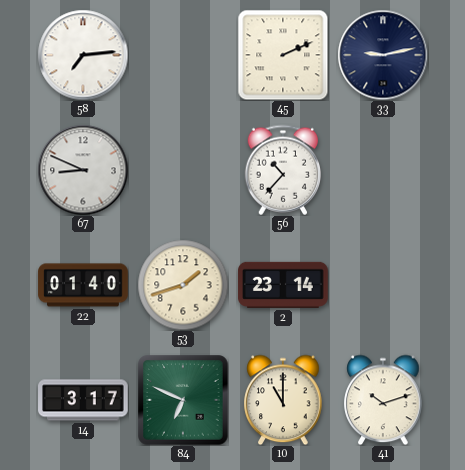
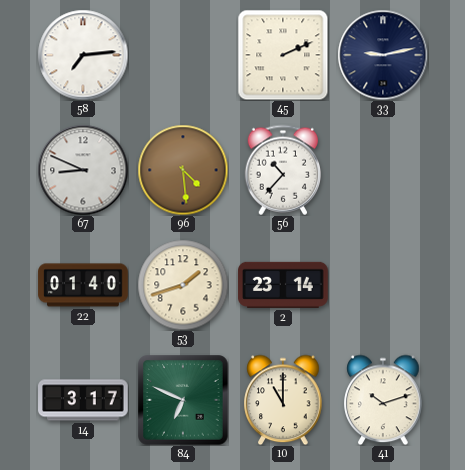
96: none -> 4:29 (183, 170)
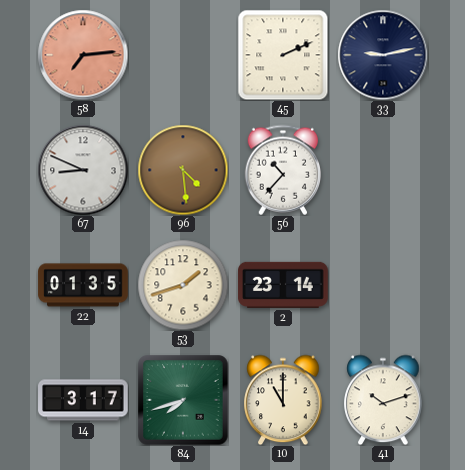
58 dial: white -> salmon (83, 55)
22: 01:40 -> 01:35 (83, 285)
84: 6:49 -> 7:42 (183, 400)
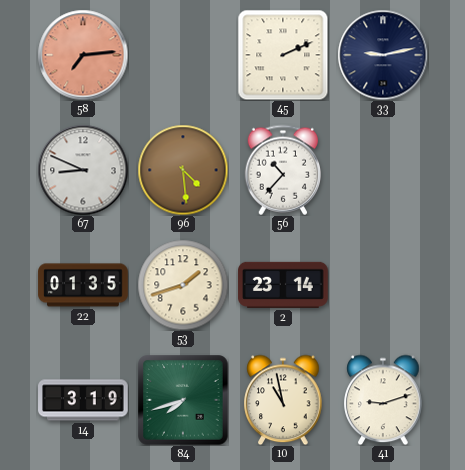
14: 3:17 -> 3:19 (83, 400)
10: 11:00 -> 10:58 (283, 400)
41: 10:12 -> 9:12 (383, 400)
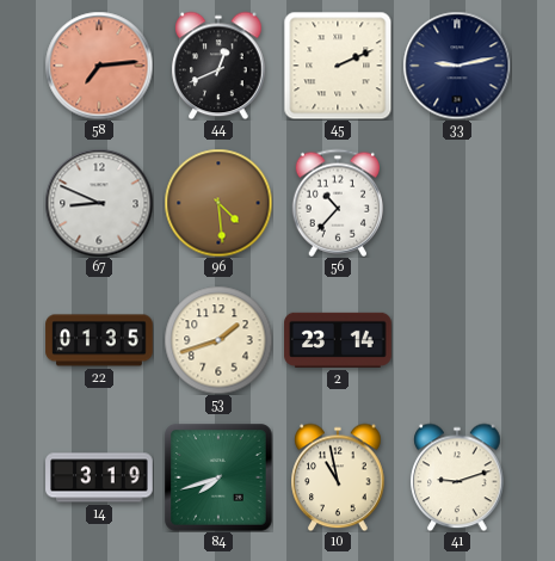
44: none -> 12:41 (218, 66)
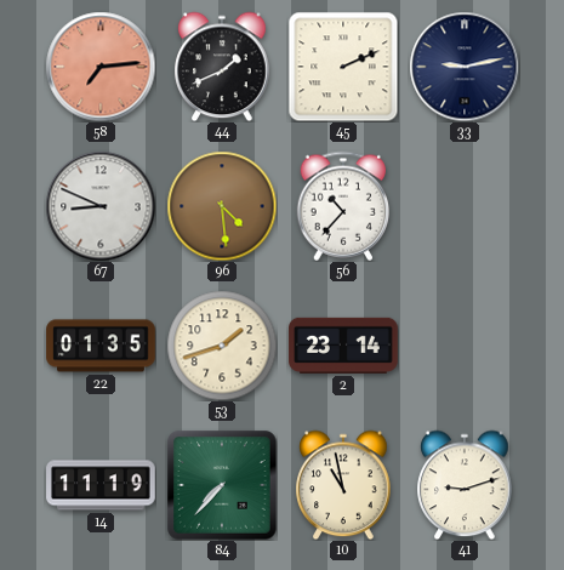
44: 12:41 -> 1:41 (222, 67)
14: 3:19 -> 11:19 (101, 485)
84: 7:42 -> 7:37 (222, 485)
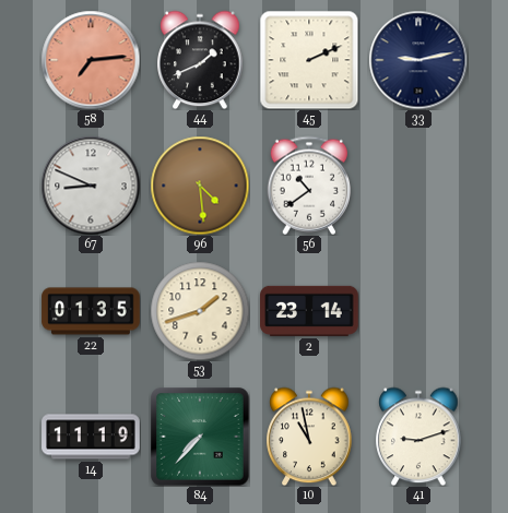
56: 10:37 -> 10:39 (308, 186)
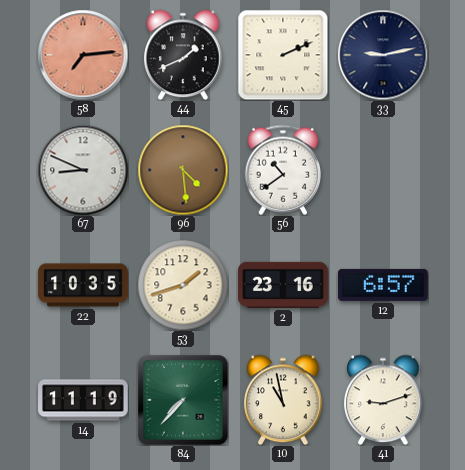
22: 01:35 -> 10:35 (83, 285)
2: 23:14 -> 23:16 (283, 285)
12: none -> 6:57 (384, 285)
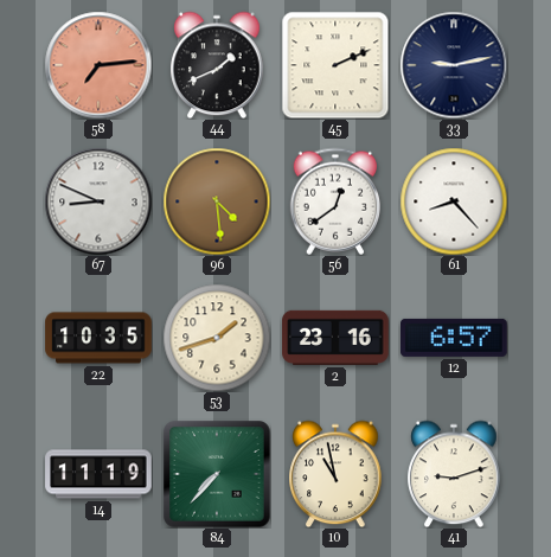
56: 10:39 -> 12:39 (334, 201)
61: none -> 8:23 (454, 201)
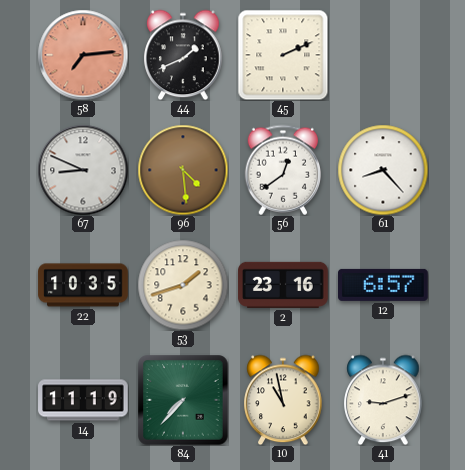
33: 9:13 -> none (454, 65)
